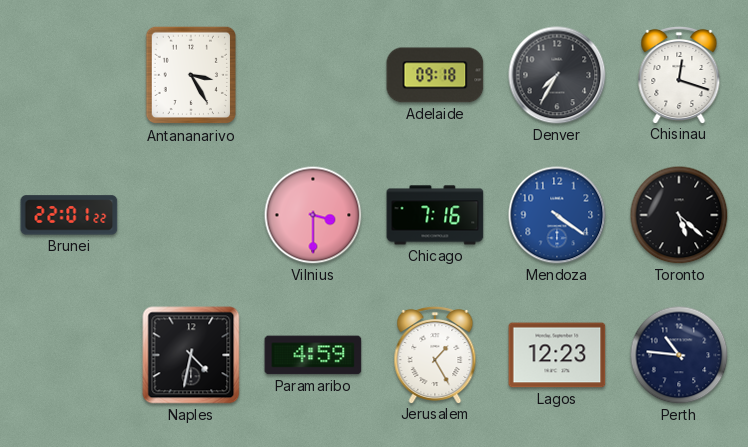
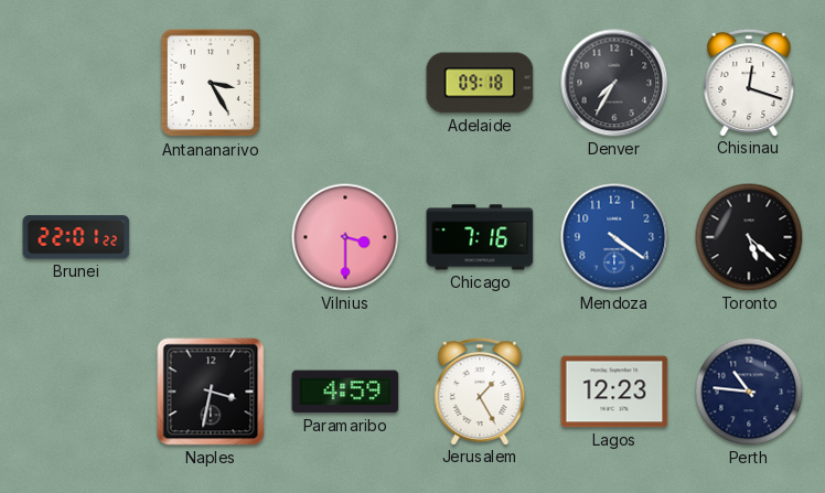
Naples: 4:32 -> 3:32 (211, 392)
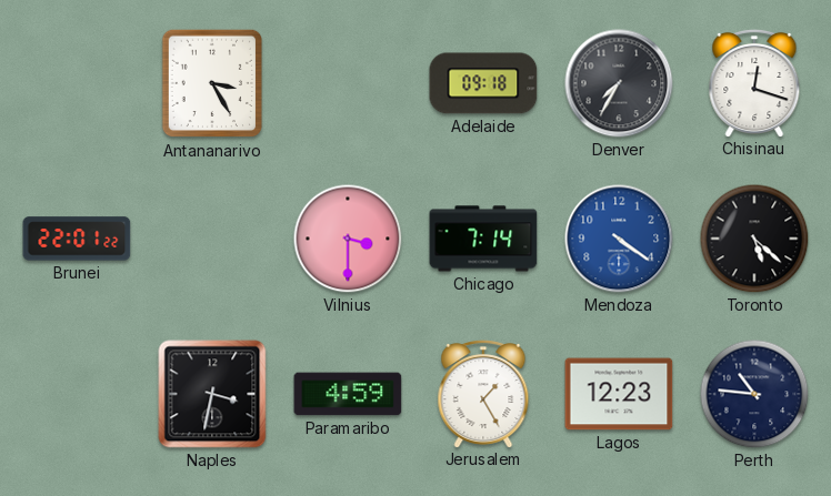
Chicago: 7:16 -> 7:14 (483, 239)
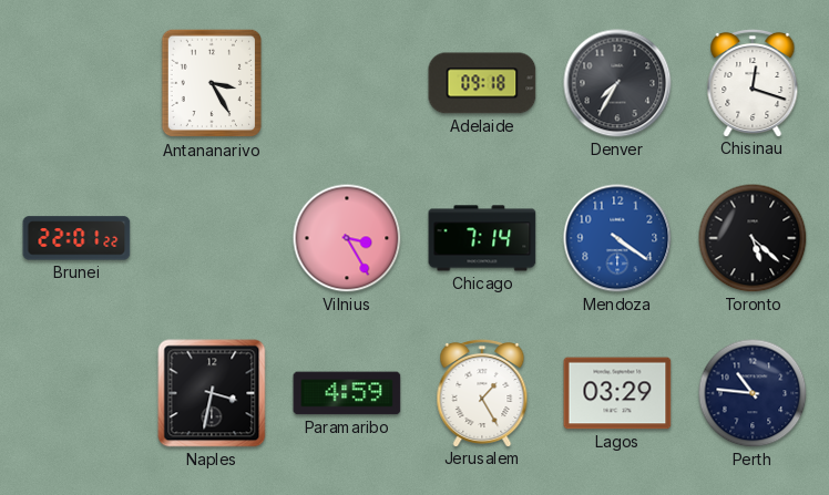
Vilnius: 3:30 -> 3:25 (347, 238)
Lagos: 12:23 -> 03:29 (617, 393)
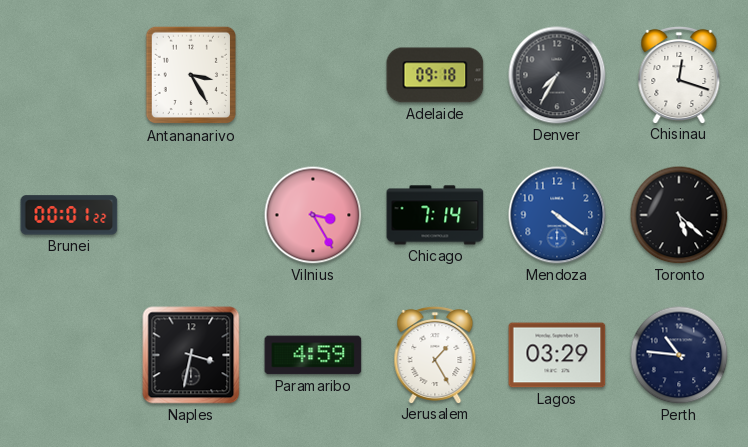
Brunei: 22:01 -> 00:01 (69, 215)
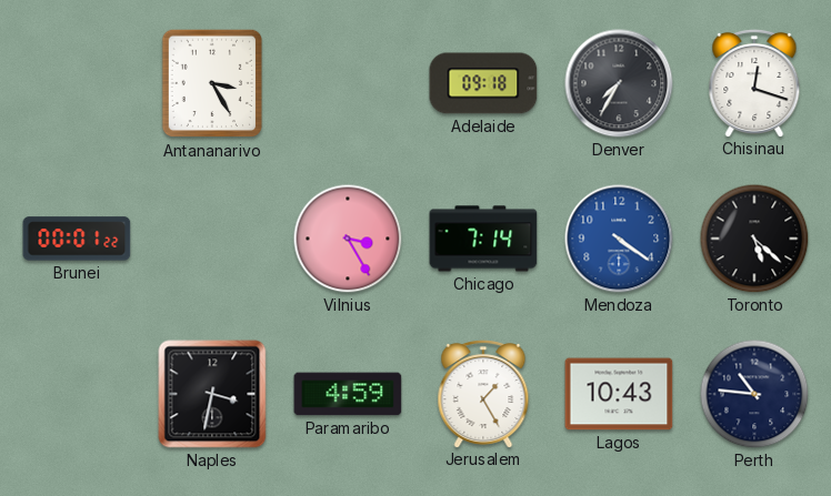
Lagos: 03:29 -> 10:43 (619, 394)
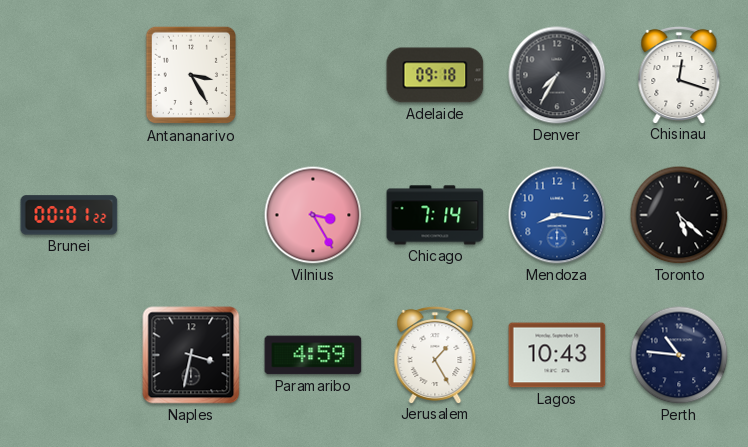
Mendoza: 4:21 -> 8:16 (557, 215)
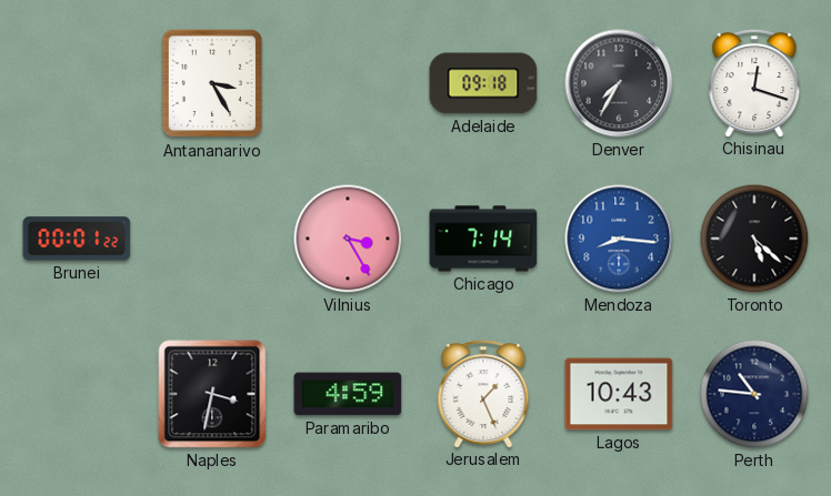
Jerusalem: 1:25 -> 1:26 (483, 393)
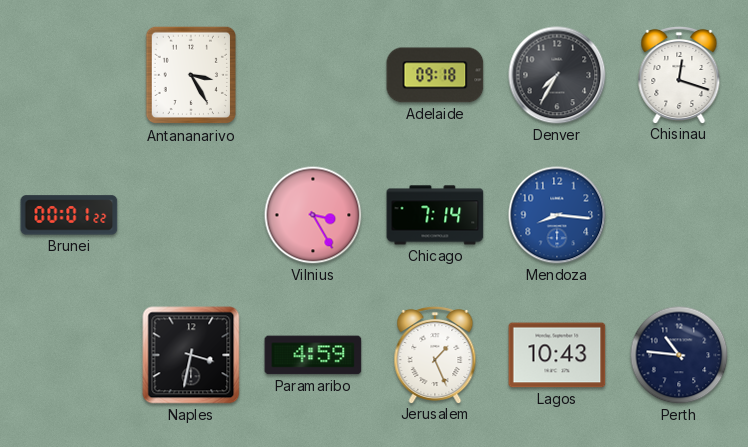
Toronto: 5:22 -> none (754, 239)
